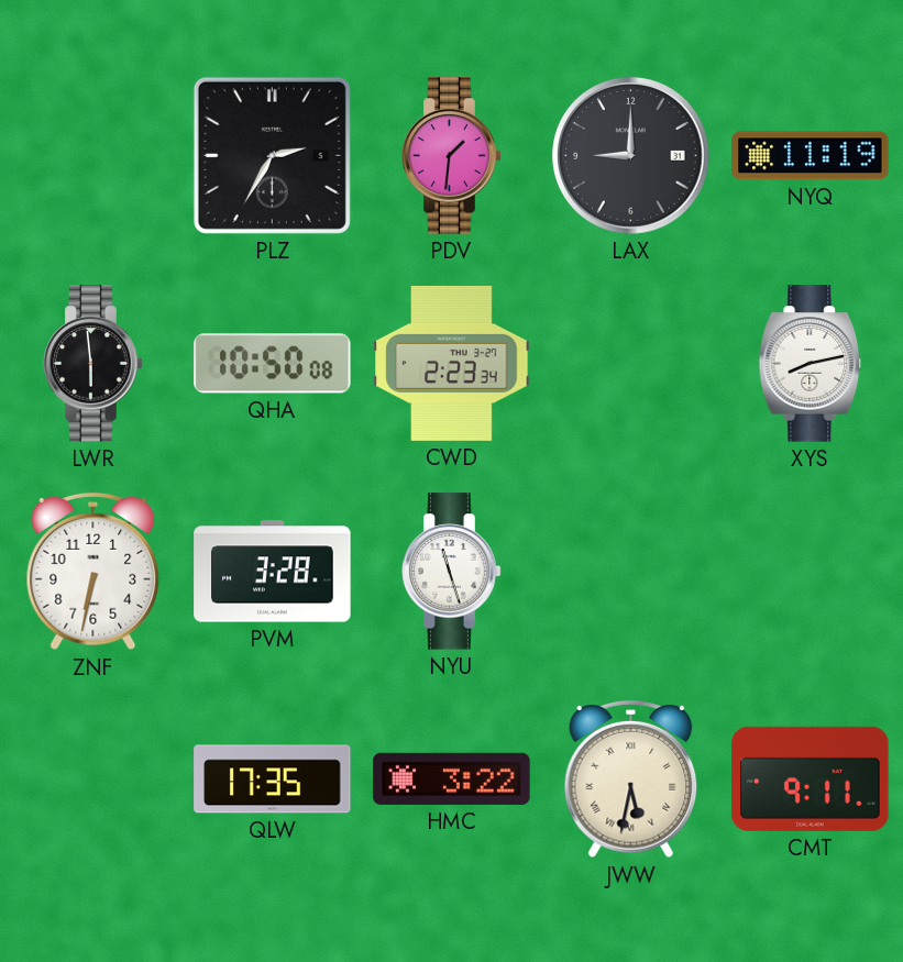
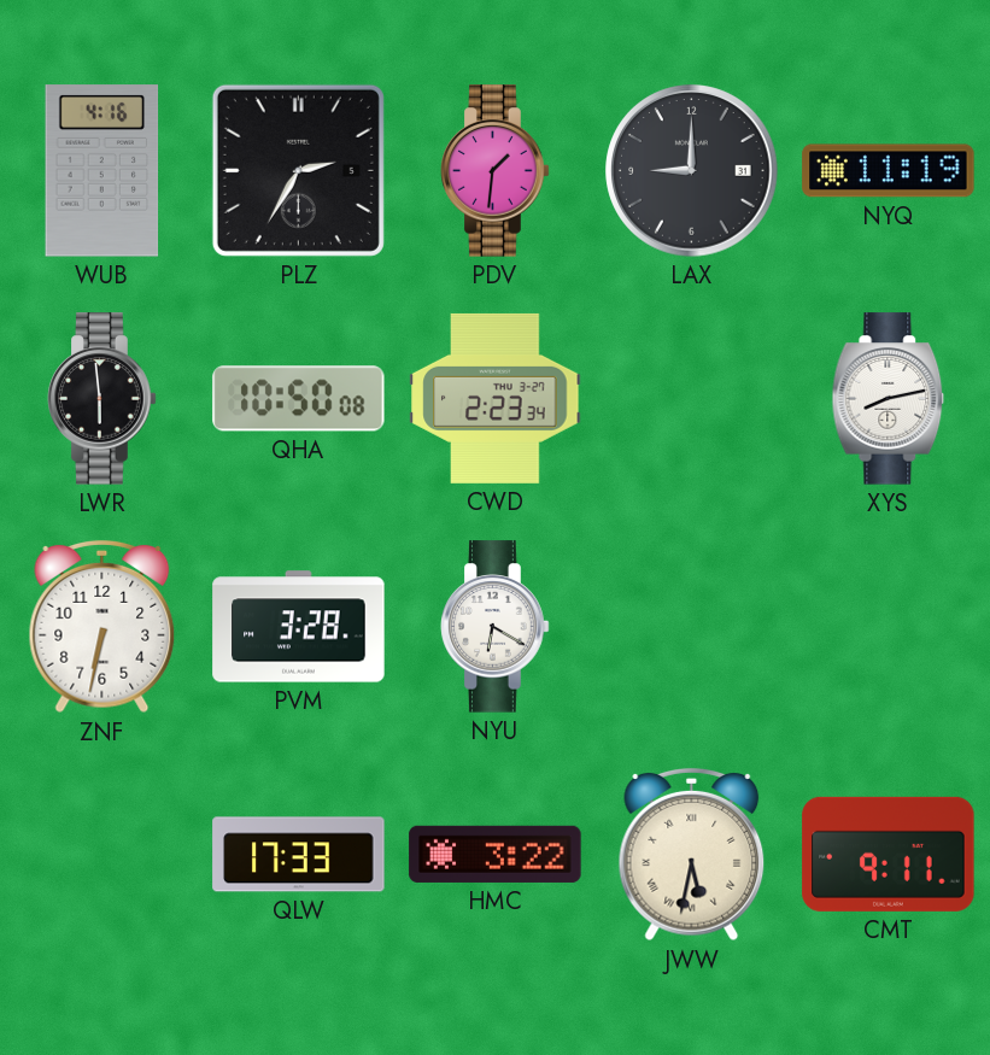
WUB: none -> 4:16 (102, 171)
NYU: 11:27 -> 6:20 (496, 627)
QLW: 17:35 -> 17:33 (299, 855)
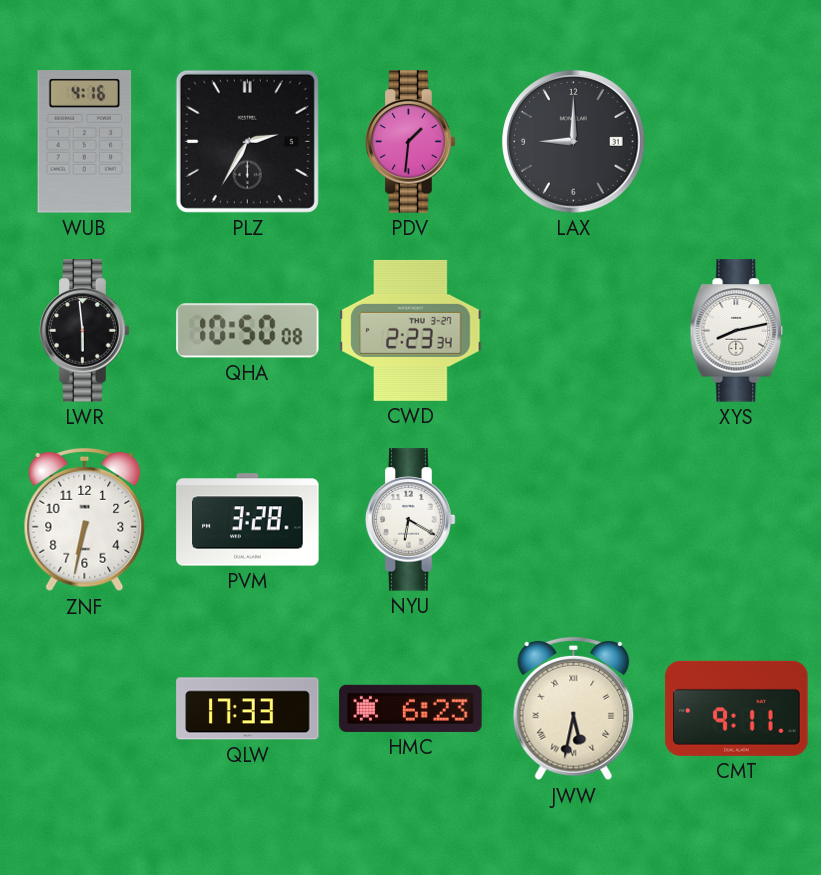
NYQ: 11:19 -> none (889, 171)
HMC: 3:22 -> 6:23 (411, 708)
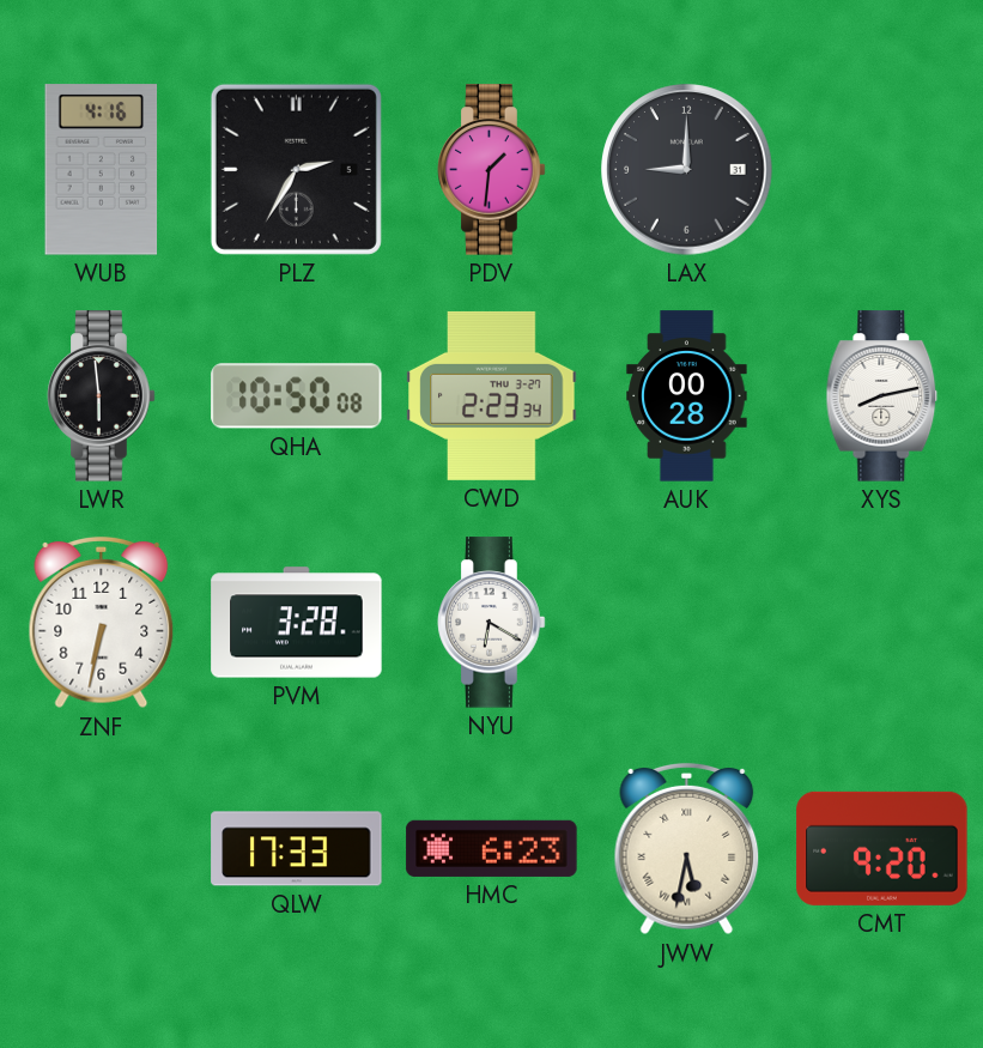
AUK: none -> 00:28 (687, 396)
CMT: 9:11 -> 9:20 (882, 848)
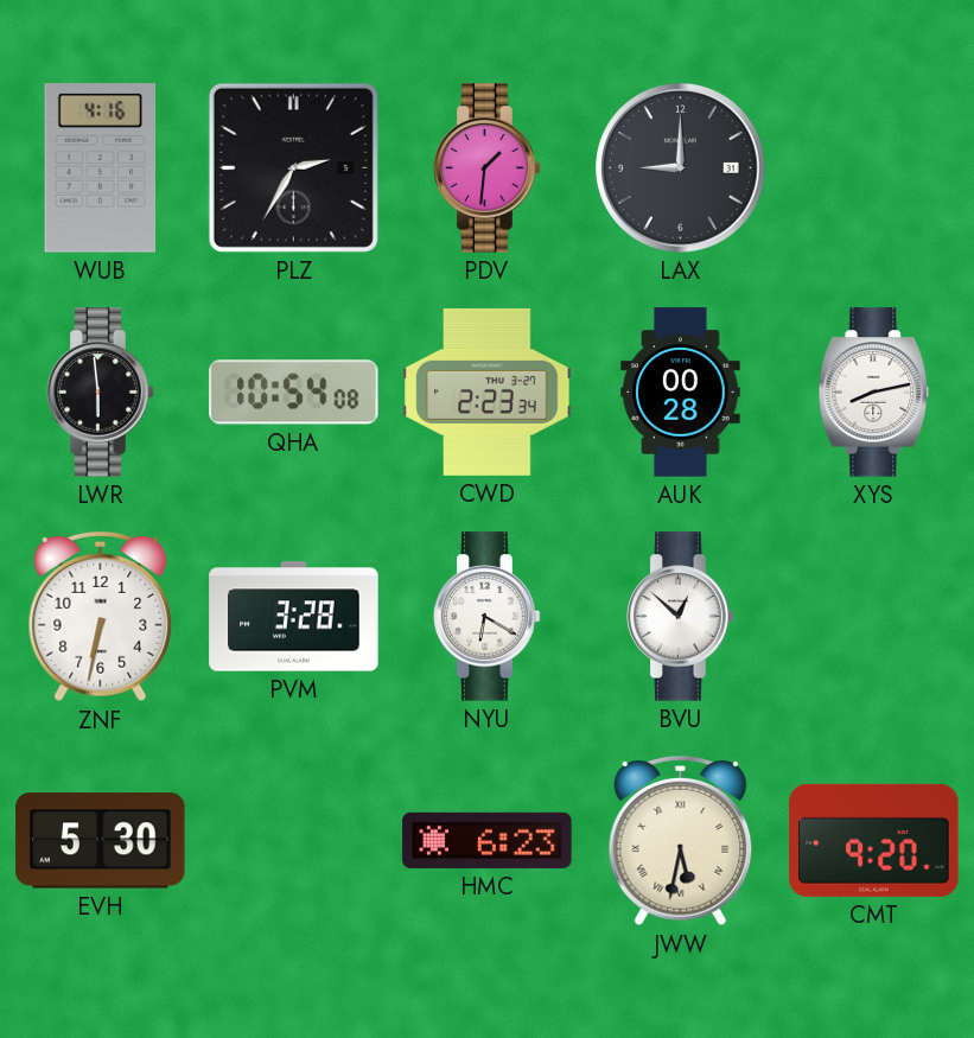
QHA: 10:50 -> 10:54 (294, 393)
BVU: none -> 12:52 (681, 617)
EVH: none -> 5:30 (101, 841)
QLW: 17:33 -> none (297, 849)
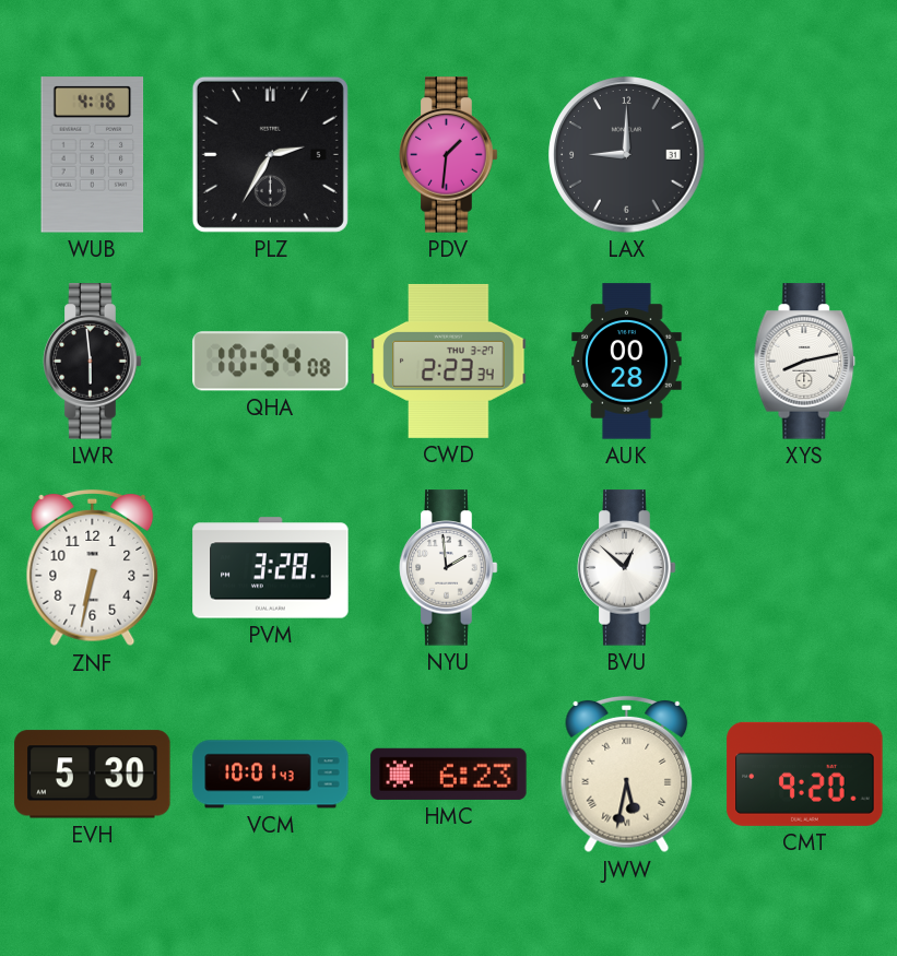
NYU: 6:20 -> 1:59 (449, 568)
VCM: none -> 10:01 (271, 775)
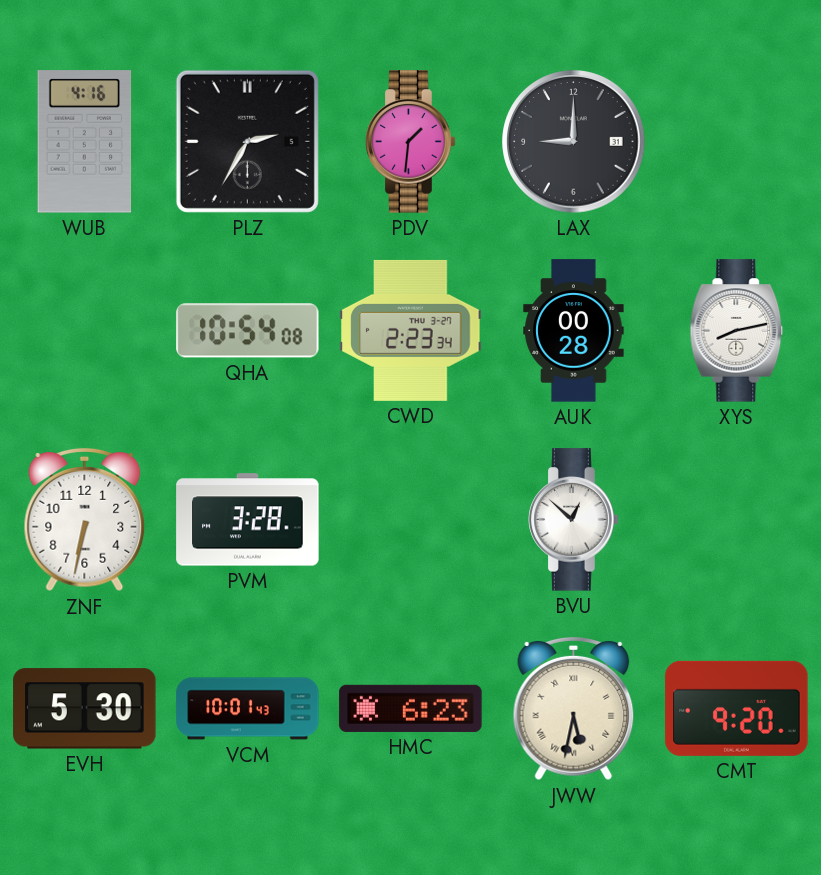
LWR: 5:59 -> none (93, 362)
NYU: 1:59 -> none (449, 568)
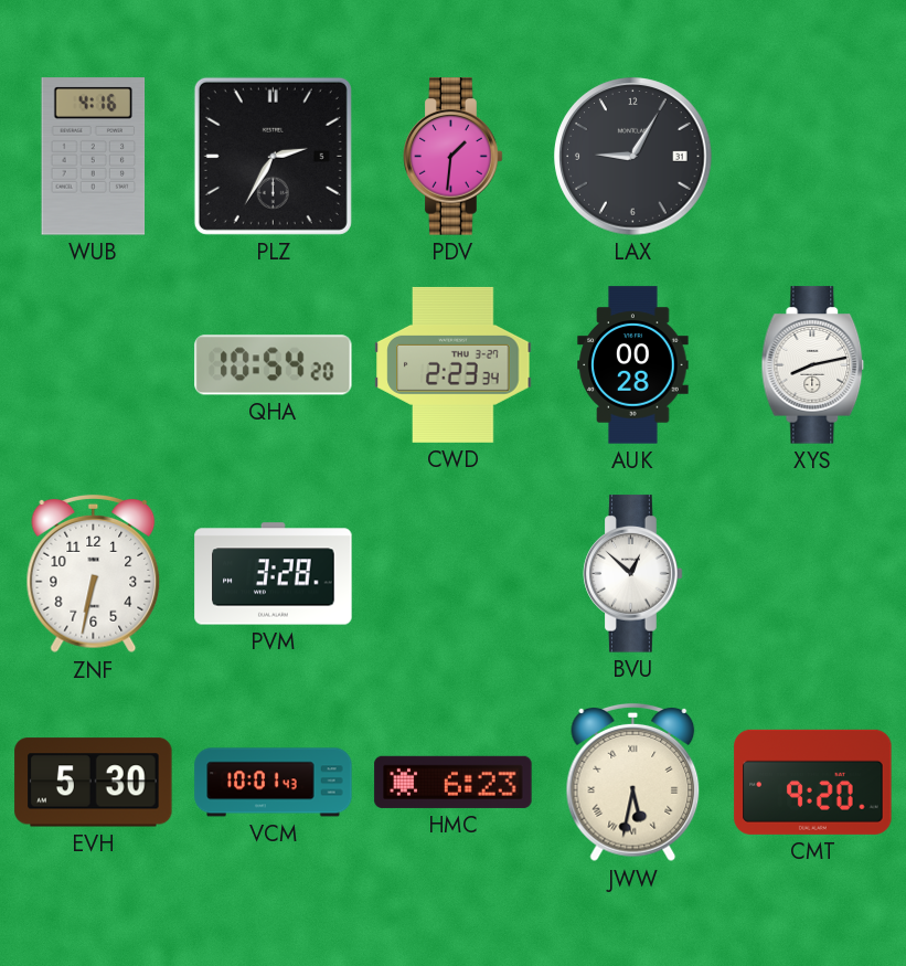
LAX: 9:00 -> 9:05 (633, 157)
QHA: 10:54:08 -> 10:54:20 (274, 365)
